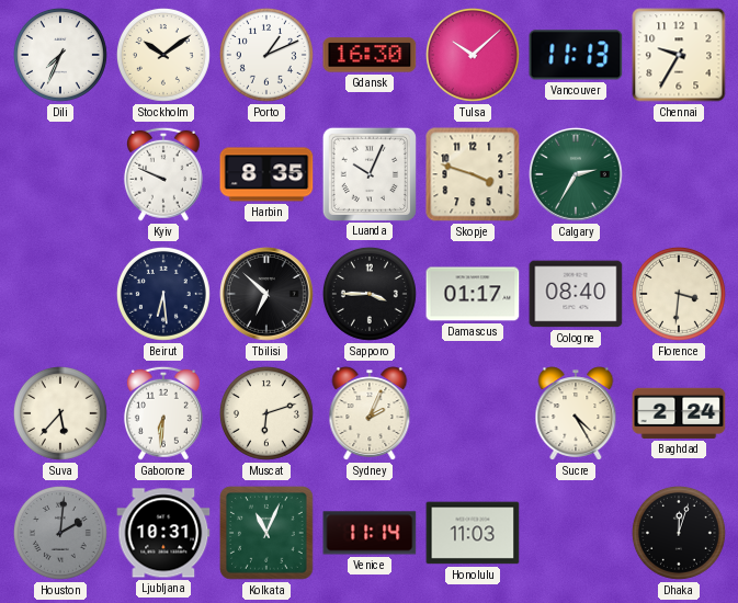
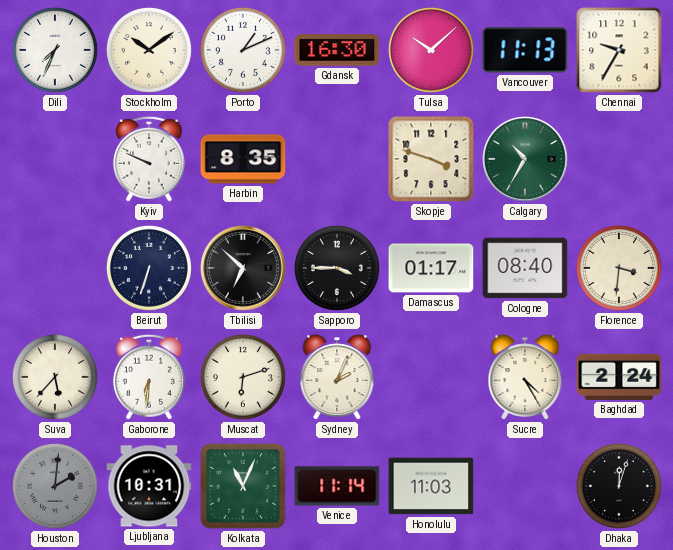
Luanda: 10:04 -> none (368, 173)
Calgary: 2:35 -> 10:35 (526, 160)
Beirut: 6:29 -> 6:33 (149, 268)
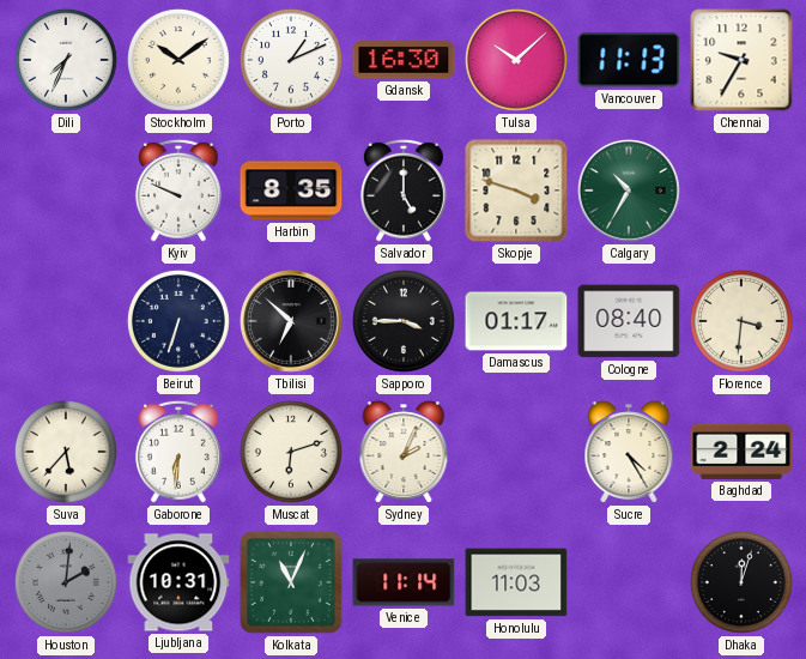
Salvador: none -> 5:00 (404, 191)
